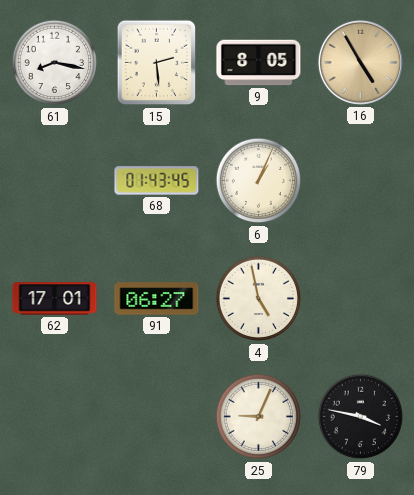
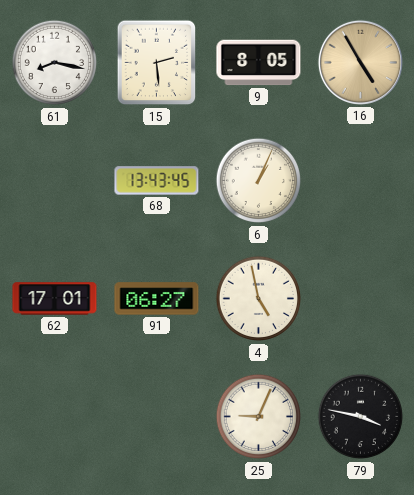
68: 01:43 -> 13:43 (157, 181)
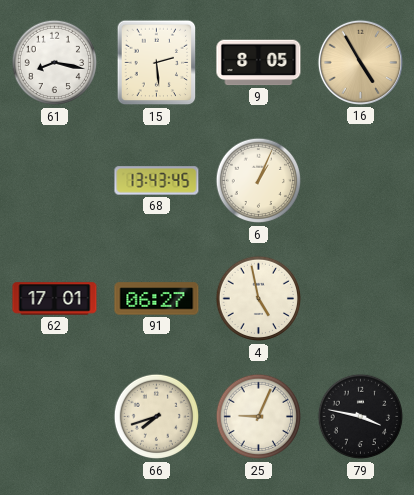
66: none -> 7:42 (157, 417)
